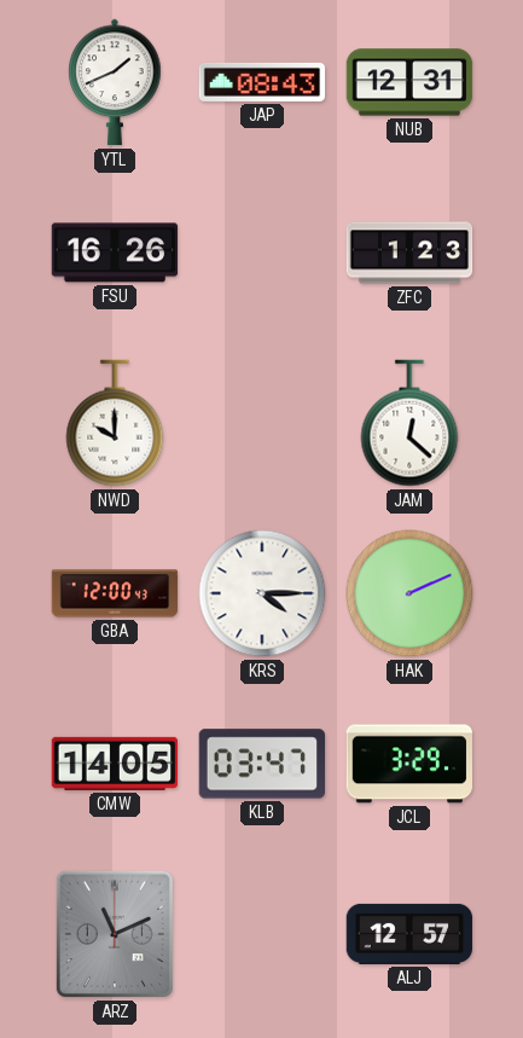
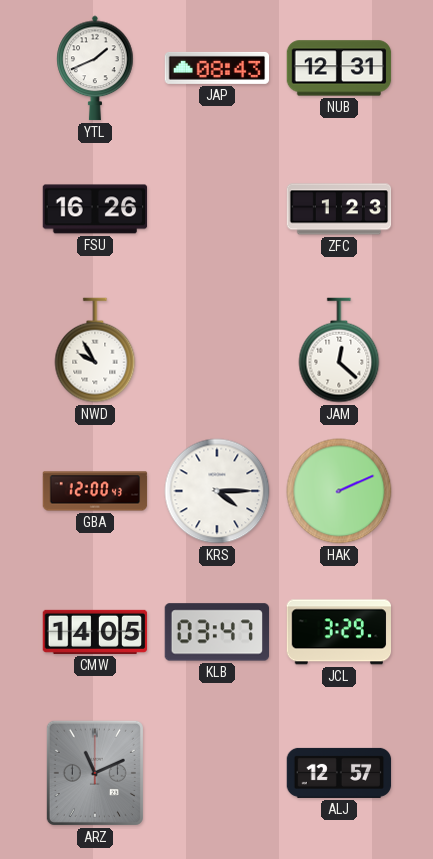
NWD: 10:00 -> 9:55 (95, 350)
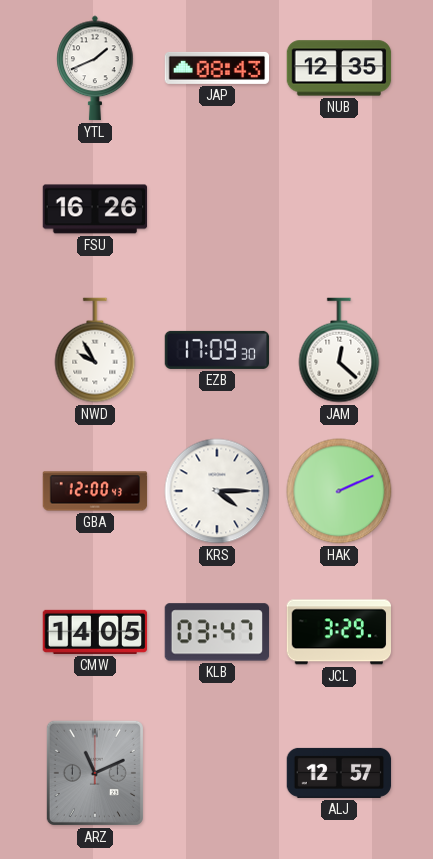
NUB: 12:31 -> 12:35 (339, 68)
ZFC: 1:23 -> none (339, 209)
EZB: none -> 17:09 (217, 350)
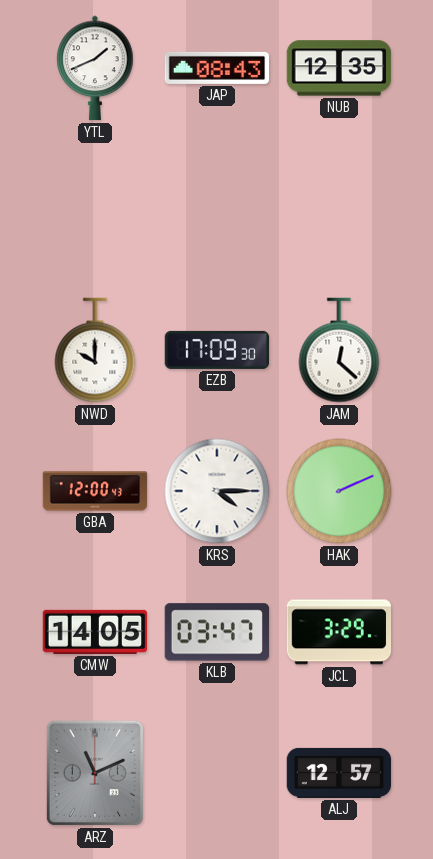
FSU: 16:26 -> none (95, 209)
NWD: 9:55 -> 10:00 (95, 350)
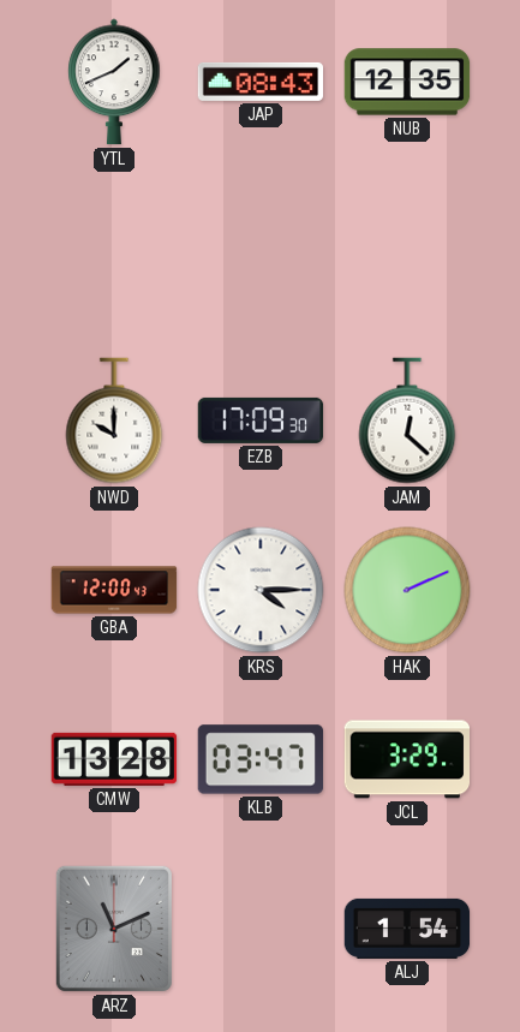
CMW: 14:05 -> 13:28 (114, 759)
ALJ: 12:57 -> 1:54 (407, 929)
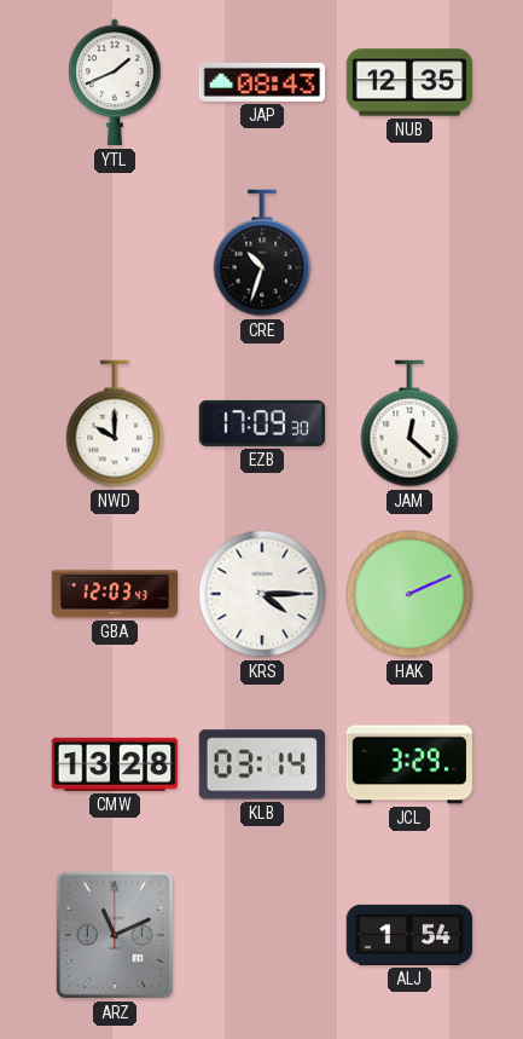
CRE: none -> 10:33 (262, 253)
GBA: 12:00 -> 12:03 (115, 594)
KLB: 03:47 -> 03:14 (262, 764)
